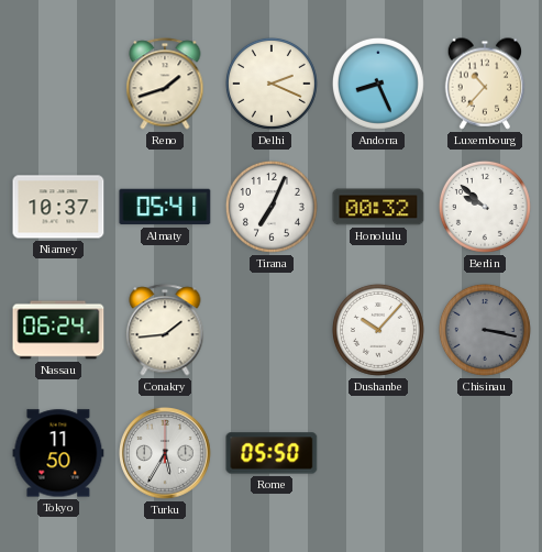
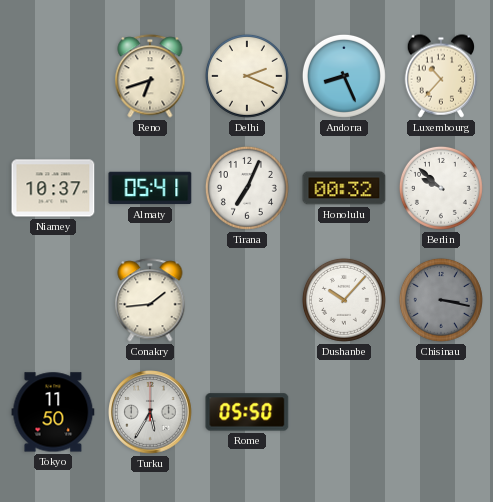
Reno: 1:42 -> 6:42 (150, 76)
Nassau: 06:24 -> none (58, 330)
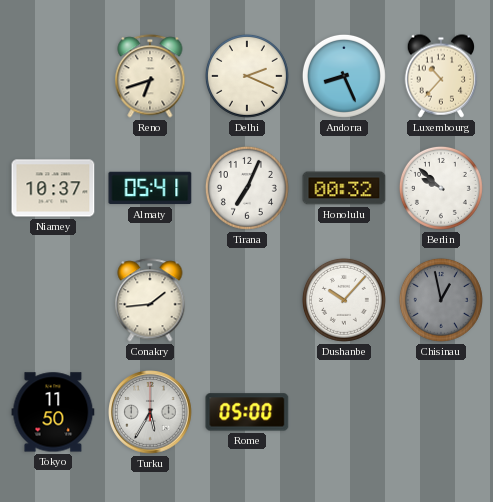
Chisinau: 3:17 -> 12:58 (441, 300)
Rome: 05:50 -> 05:00 (247, 412)
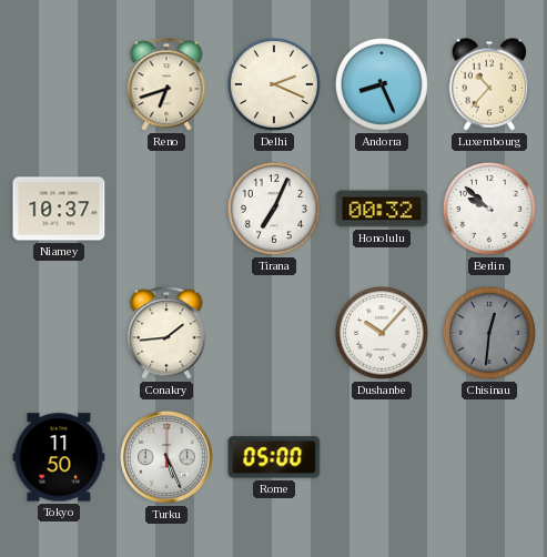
Almaty: 05:41 -> none (150, 188)
Chisinau: 12:58 -> 12:31 (489, 333)
Turku: 5:35 -> 5:26 (166, 457)
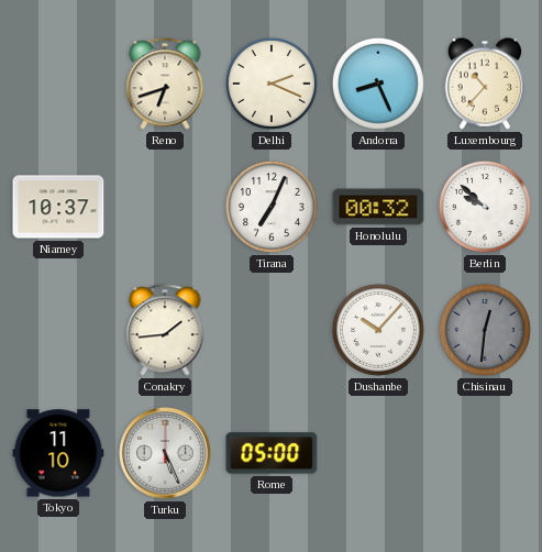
Tokyo: 11:50 -> 11:10 (58, 453)
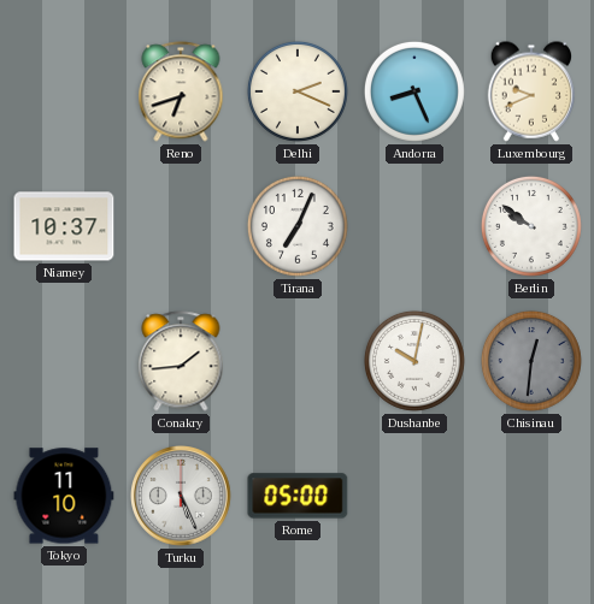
Luxembourg: 10:37 -> 9:41 (531, 91)
Honolulu: 00:32 -> none (378, 207)
Berlin: 9:52 -> 9:51 (531, 226)
Dushanbe: 10:07 -> 10:02 (414, 361)
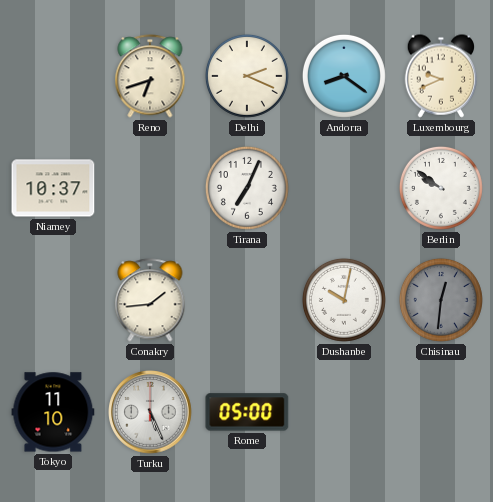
Andorra: 8:26 -> 8:21 (344, 76)
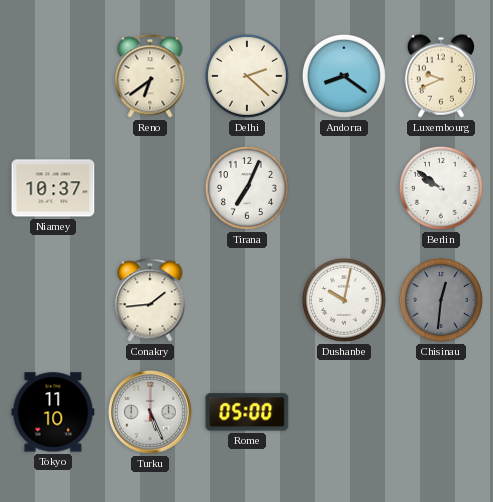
Reno: 6:42 -> 6:39 (150, 76)
Delhi: 2:19 -> 2:22 (247, 76)
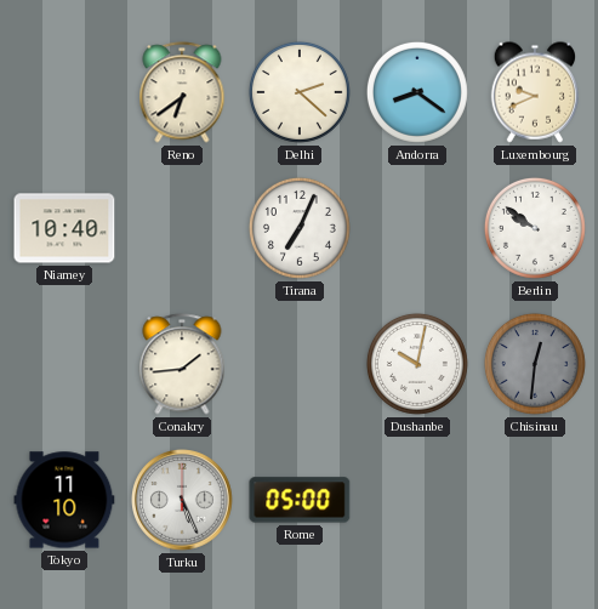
Niamey: 10:37 -> 10:40 (64, 228)
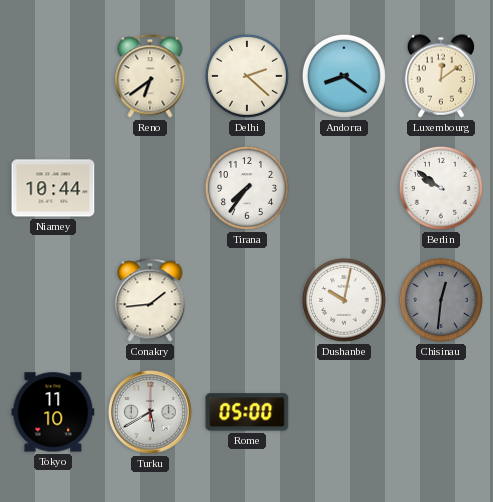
Luxembourg: 9:41 -> 12:09 (441, 76)
Niamey: 10:40 -> 10:44 (53, 188)
Tirana: 7:04 -> 7:36 (247, 188)
Turku: 5:26 -> 5:40 (150, 412)
